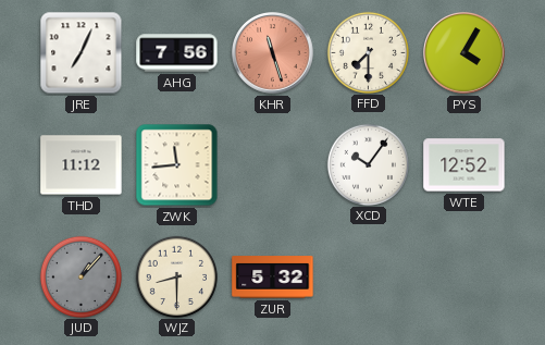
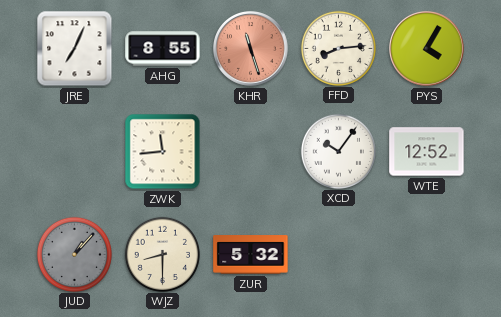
AHG: 7:56 -> 8:55 (163, 49)
FFD: 7:30 -> 8:14 (338, 48)
THD: 11:12 -> none (82, 165)
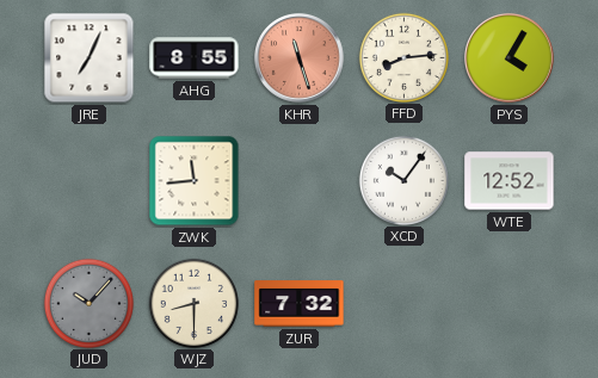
JUD: 1:07 -> 10:07 (88, 303)
ZUR: 5:32 -> 7:32 (300, 304)
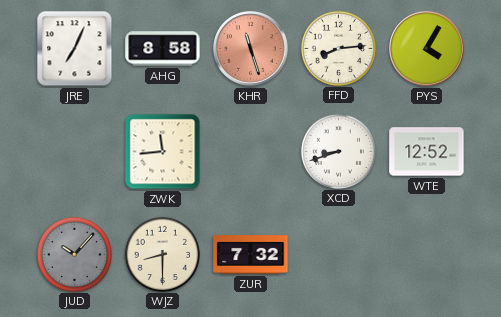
AHG: 8:55 -> 8:58 (163, 49)
XCD: 10:06 -> 8:42 (338, 151)
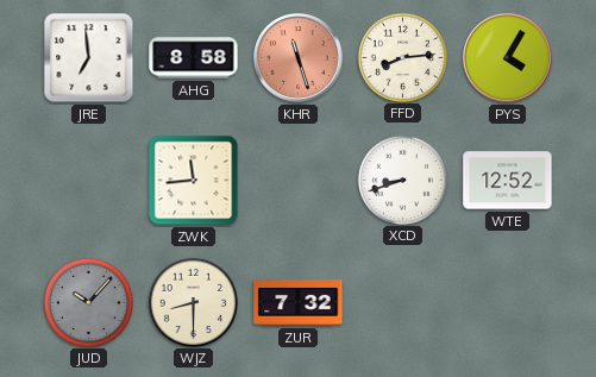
JRE: 7:04 -> 6:59 (89, 58)
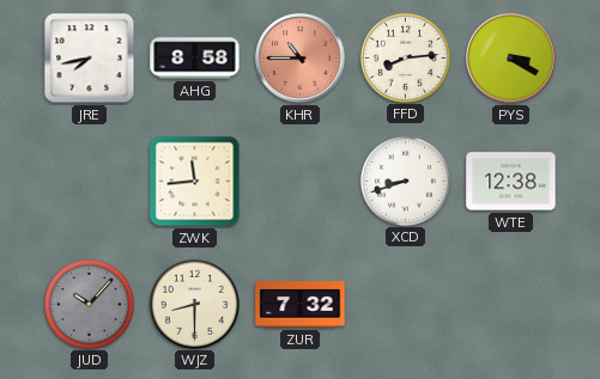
JRE: 6:59 -> 7:43 (90, 59)
KHR: 11:27 -> 10:45 (301, 59)
PYS: 4:05 -> 3:20 (511, 59)
WTE: 12:52 -> 12:38 (511, 182)
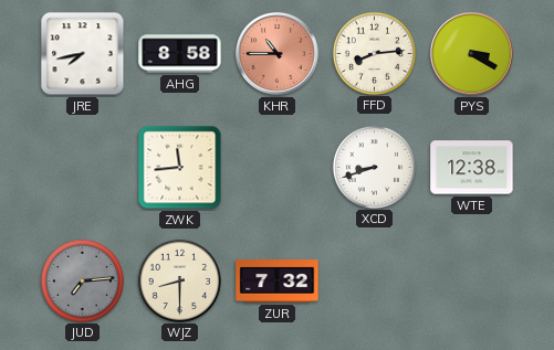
JUD: 10:07 -> 7:14 (82, 280)
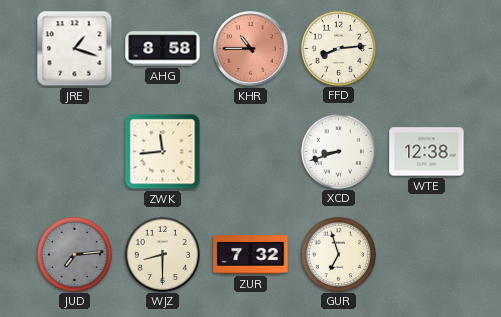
JRE: 7:43 -> 1:18 (75, 49)
PYS: 3:20 -> none (472, 54)
GUR: none -> 6:57 (338, 254)
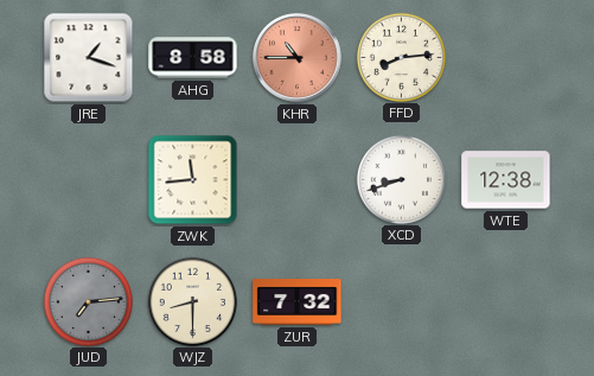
GUR: 6:57 -> none (338, 254)
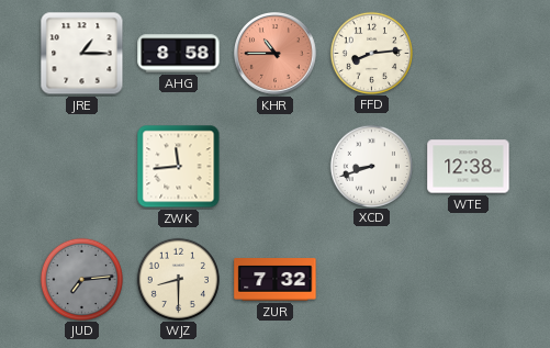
JRE: 1:18 -> 1:15 (82, 54)
